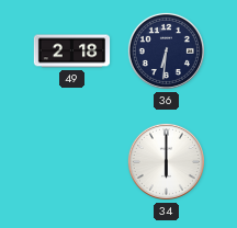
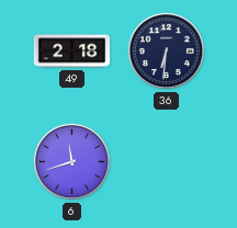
6: none -> 11:42 (71, 161)
34: 6:00 -> none (166, 161)
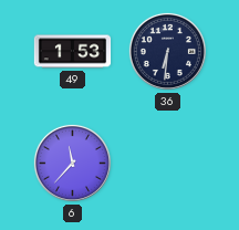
49: 2:18 -> 1:53 (73, 52)
6: 11:42 -> 11:37 (72, 163)
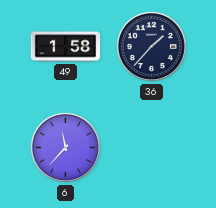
49: 1:53 -> 1:58 (66, 47)
36: 6:31 -> 1:37 (151, 46)
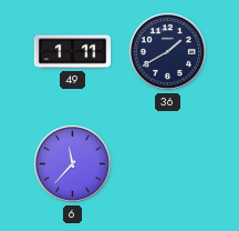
49: 1:58 -> 1:11 (73, 52)
36: 1:37 -> 1:40 (167, 51)
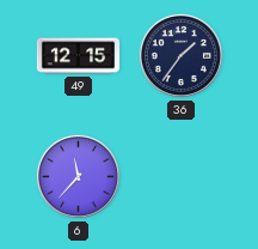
49: 1:11 -> 12:15 (79, 56)
36: 1:40 -> 1:36 (180, 55)
